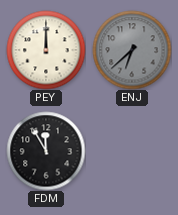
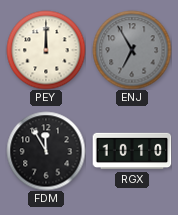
ENJ: 6:38 -> 6:55 (132, 50)
RGX: none -> 10:10 (132, 151)
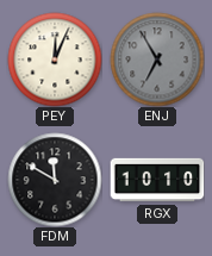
PEY: 12:00 -> 12:04 (55, 60)
FDM: 11:55 -> 11:50 (55, 180)
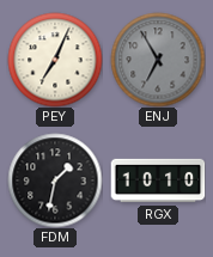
PEY: 12:04 -> 7:04 (55, 60)
FDM: 11:50 -> 1:32 (55, 180)
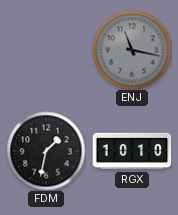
PEY: 7:04 -> none (55, 60)
ENJ: 6:55 -> 11:17 (132, 50)
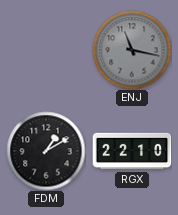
FDM: 1:32 -> 1:10 (46, 151)
RGX: 10:10 -> 22:10 (132, 151)
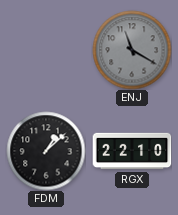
ENJ: 11:17 -> 11:20 (132, 50)
FDM: 1:10 -> 1:08 (46, 151)
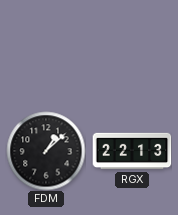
ENJ: 11:20 -> none (132, 50)
RGX: 22:10 -> 22:13 (132, 151)
